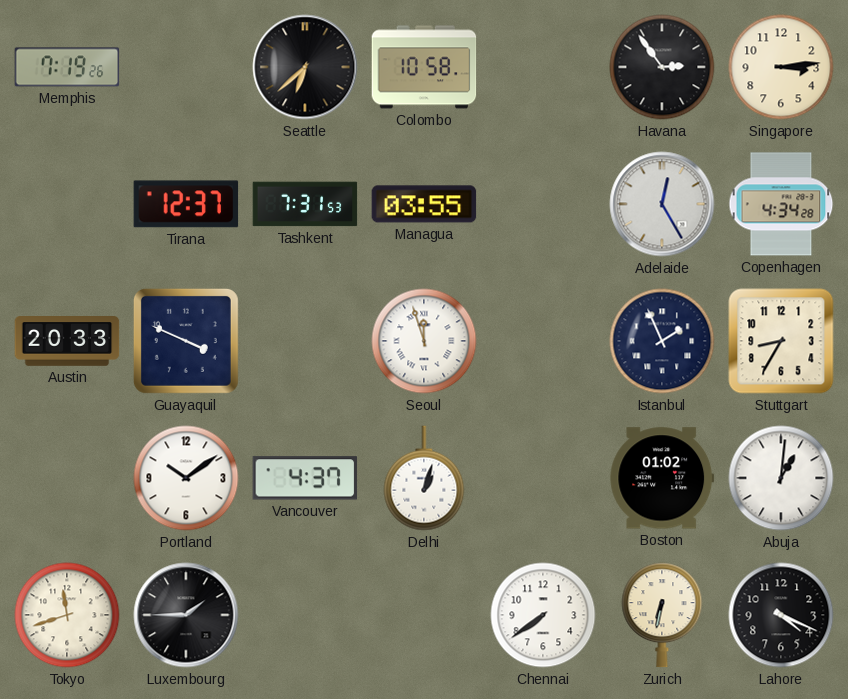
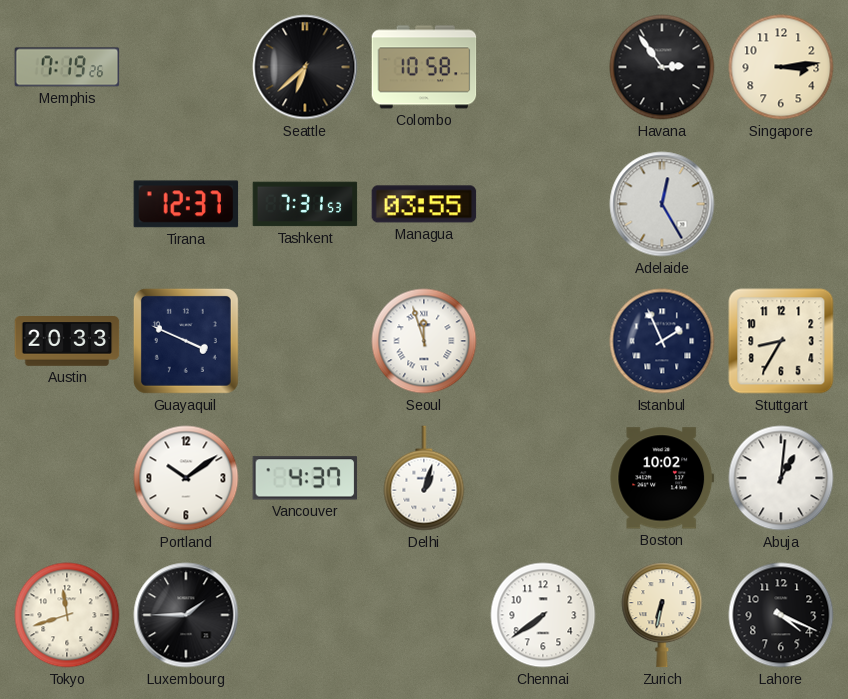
Copenhagen: 4:34 -> none (781, 204)
Boston: 01:02 -> 10:02 (662, 478)
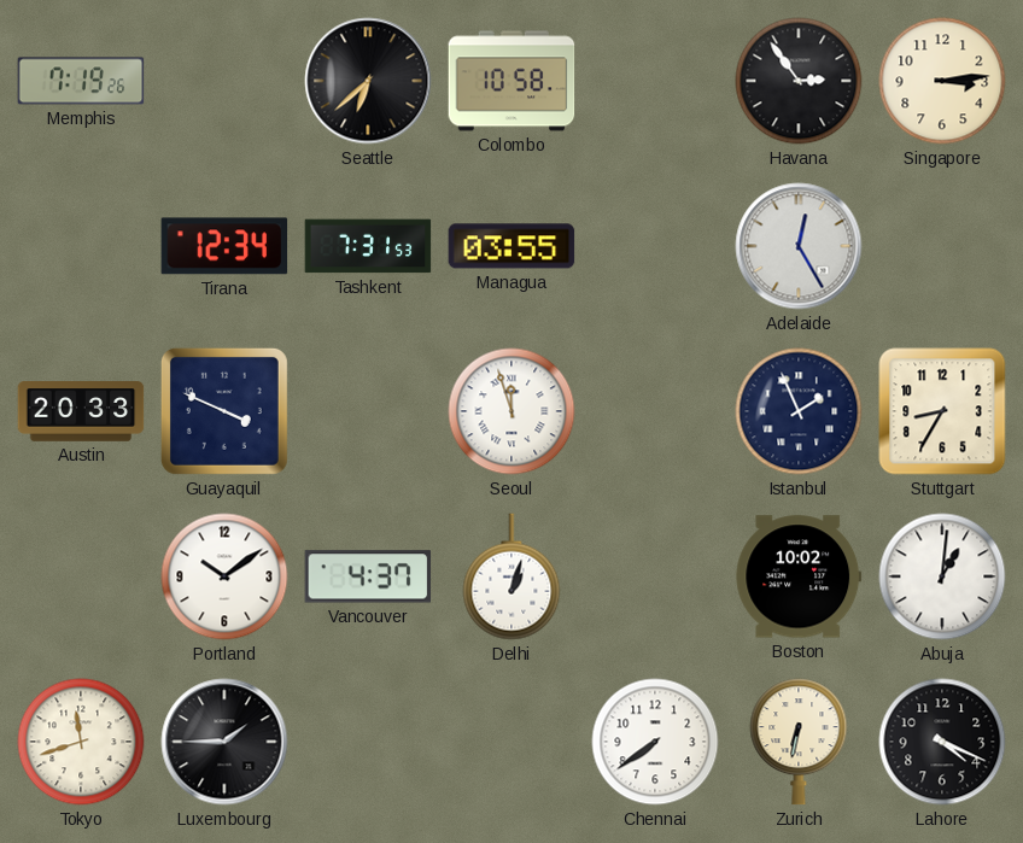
Tirana: 12:37 -> 12:34 (224, 246)
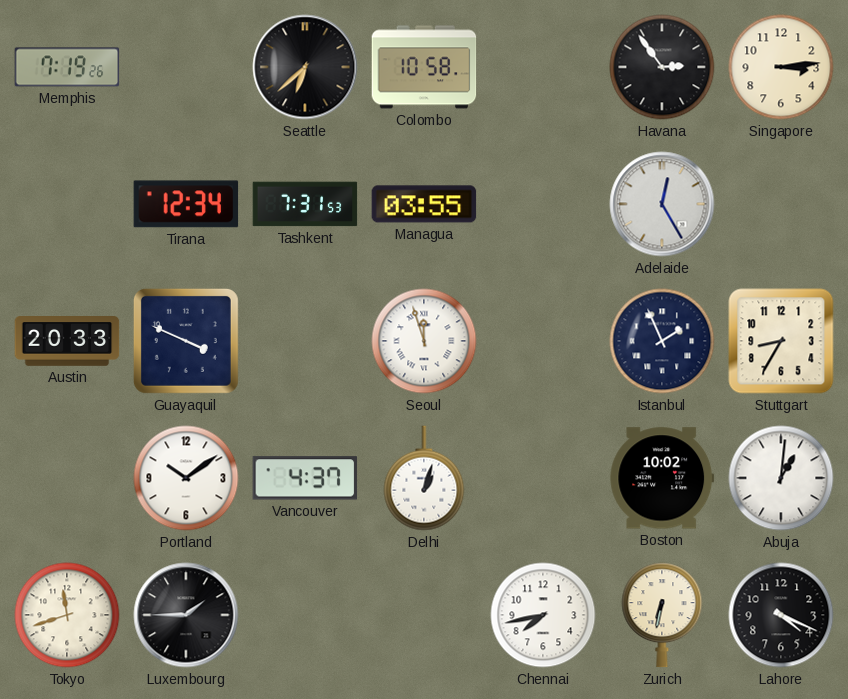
Chennai: 7:39 -> 7:43 (543, 615)
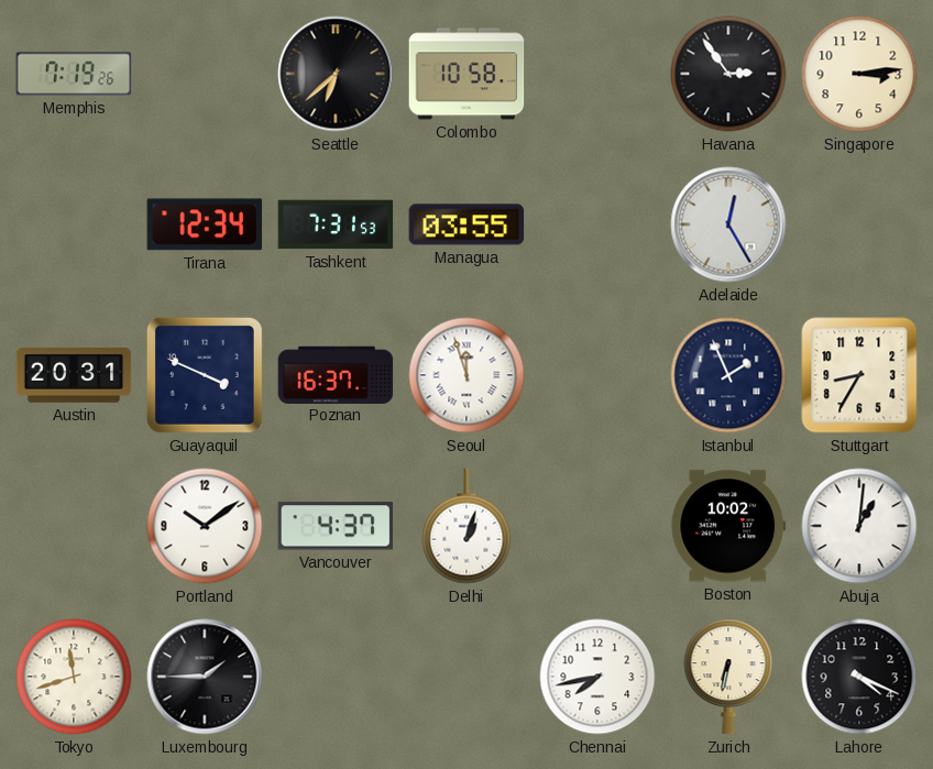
Austin: 20:33 -> 20:31 (74, 375)
Poznan: none -> 16:37 (336, 374)
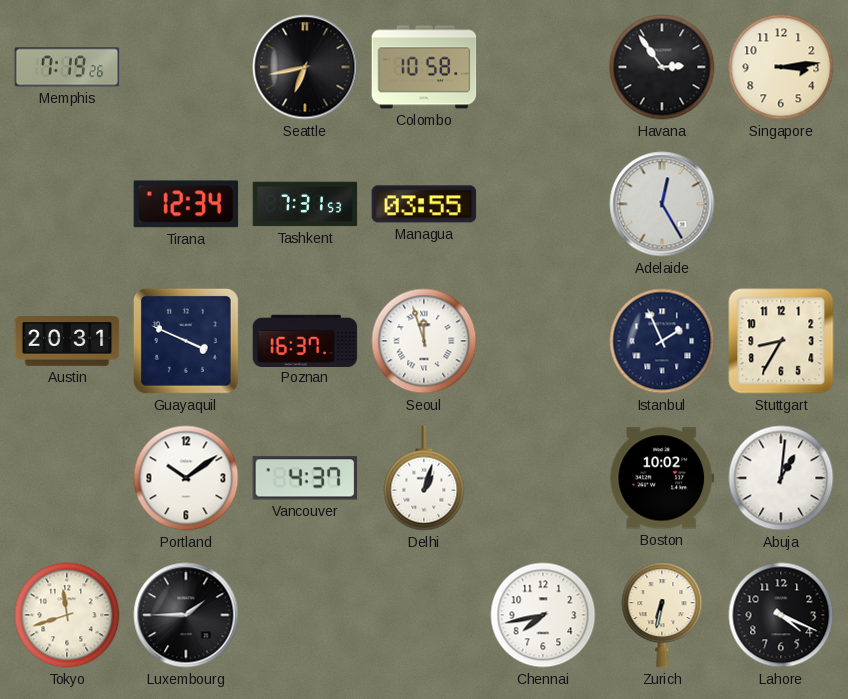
Seattle: 6:38 -> 6:43 (305, 67)
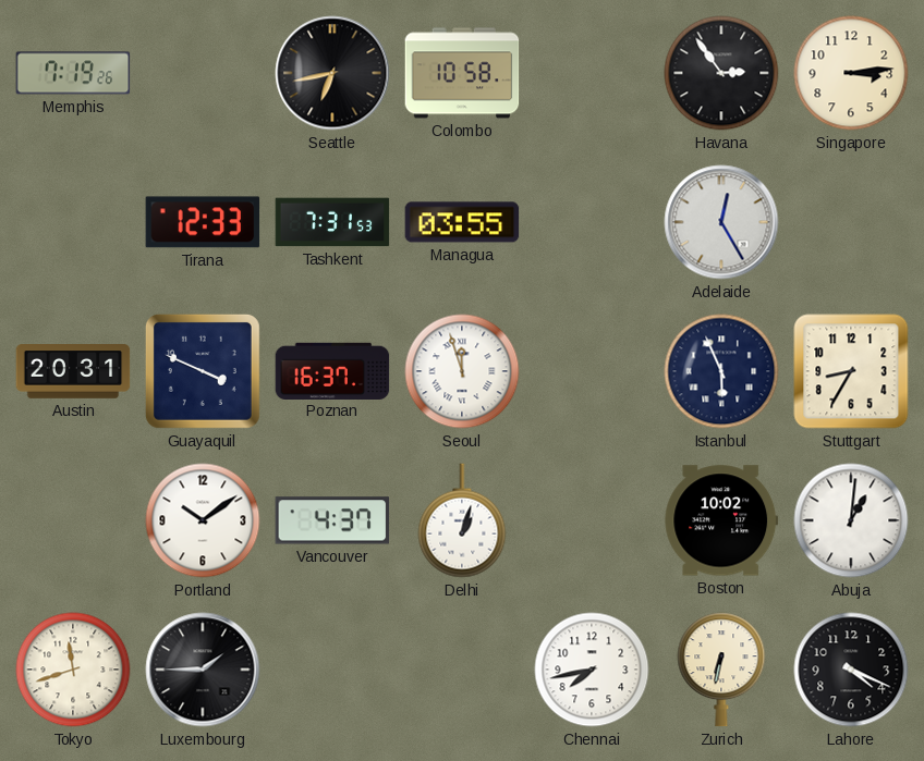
Tirana: 12:34 -> 12:33 (203, 222)
Istanbul: 1:56 -> 5:56 (721, 371)
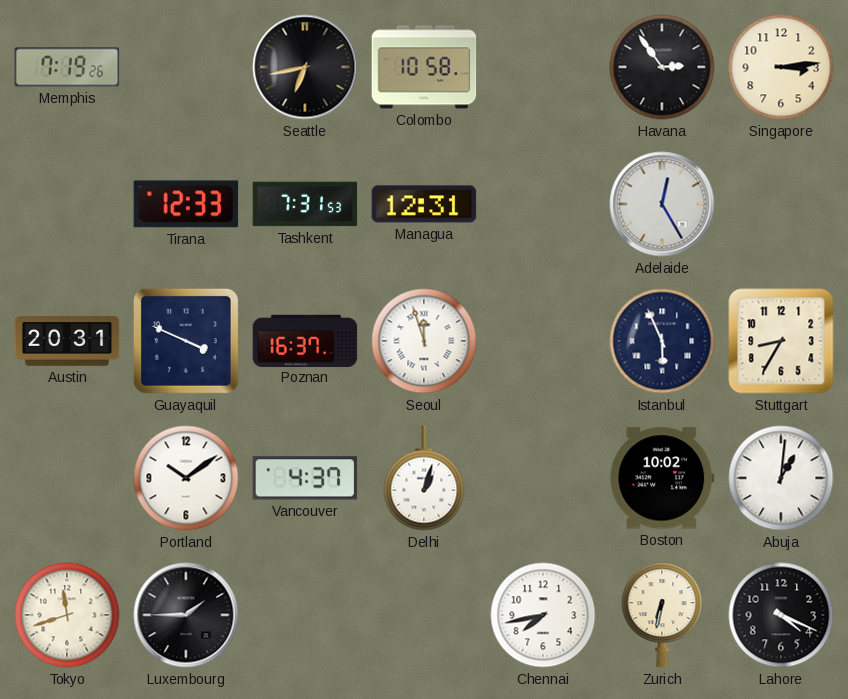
Managua: 03:55 -> 12:31 (424, 204)
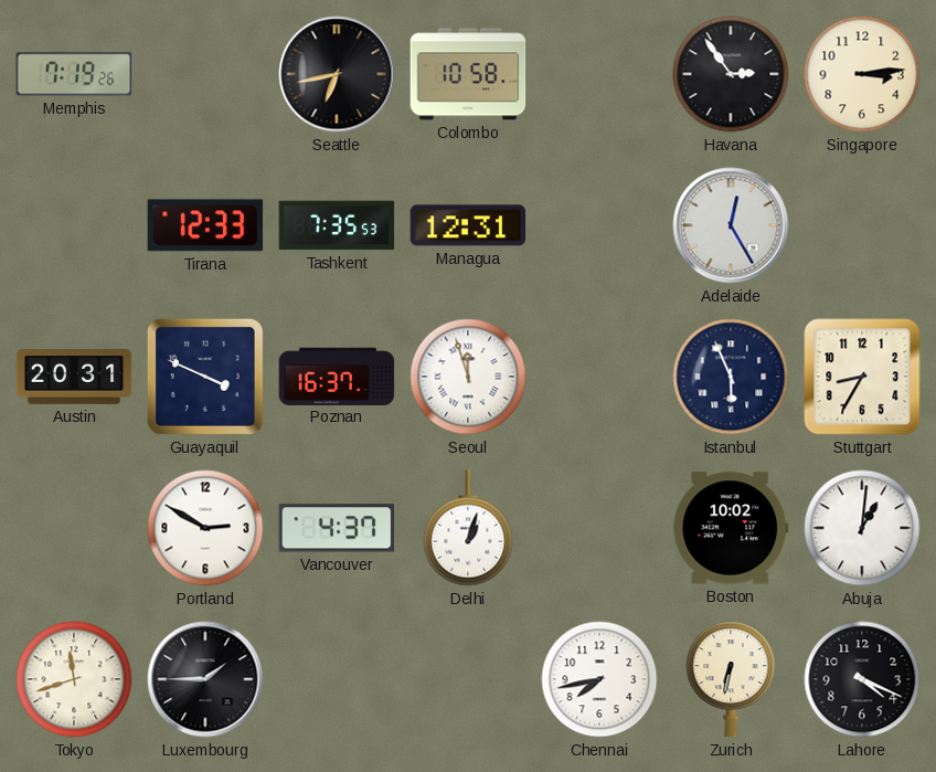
Tashkent: 7:31 -> 7:35 (337, 225)
Portland: 10:09 -> 2:50 (205, 528)
